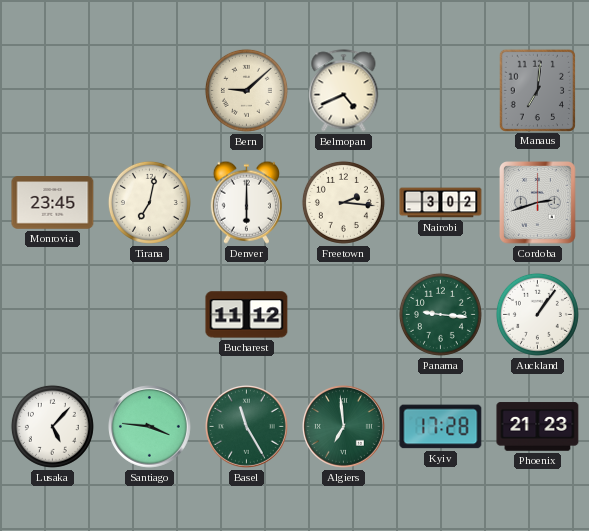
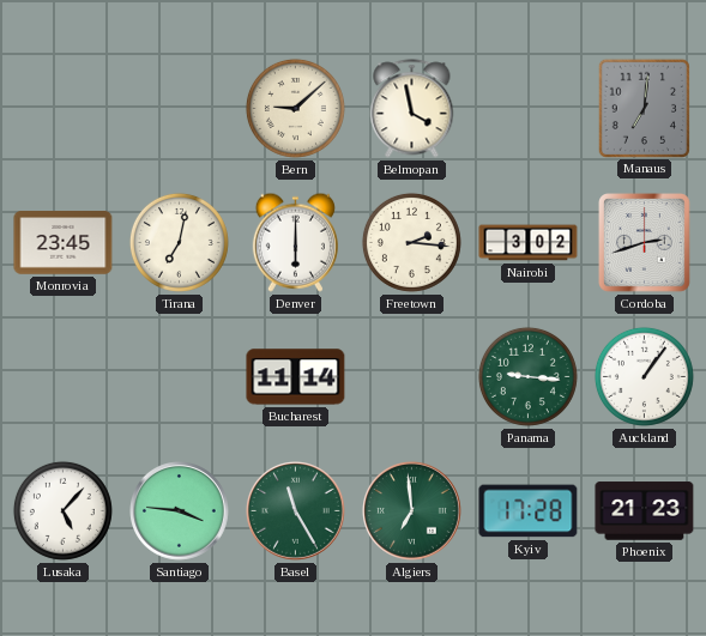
Belmopan: 4:41 -> 3:58 (412, 109)
Bucharest: 11:12 -> 11:14 (296, 377)
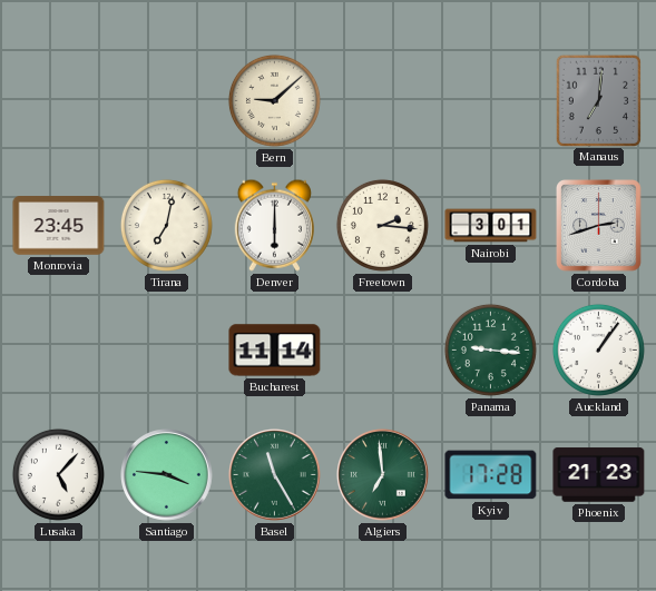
Belmopan: 3:58 -> none (412, 109)
Nairobi: 3:02 -> 3:01 (491, 226)
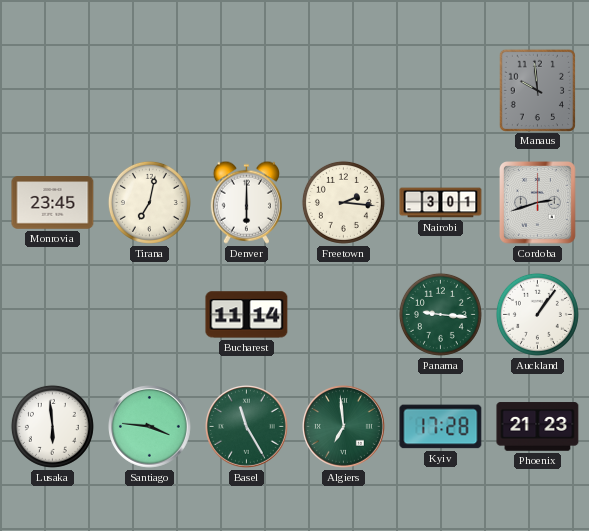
Bern: 9:08 -> none (274, 100)
Manaus: 7:01 -> 9:59 (537, 90)
Lusaka: 5:07 -> 5:59 (52, 426)
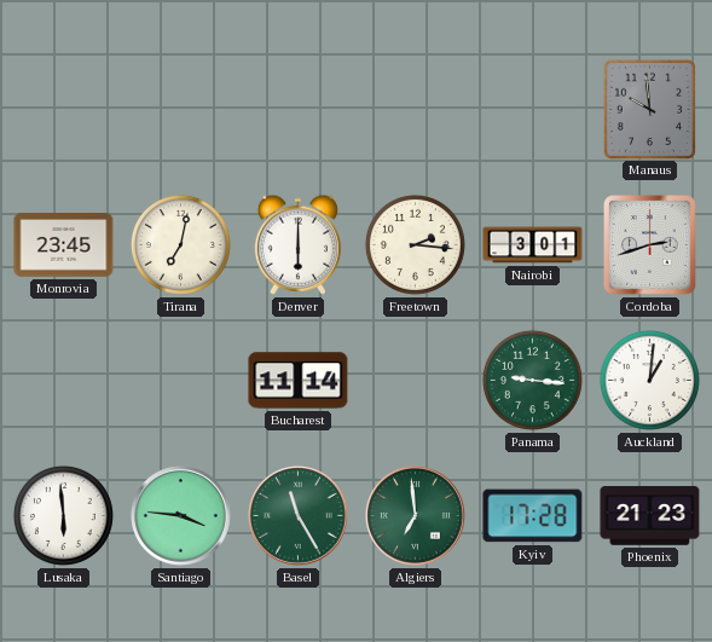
Auckland: 1:06 -> 1:01 (649, 380)
